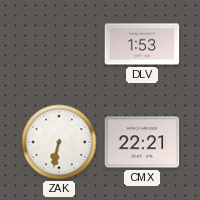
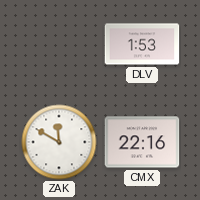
ZAK: 6:32 -> 11:50 (59, 142)
CMX: 22:21 -> 22:16 (142, 142)
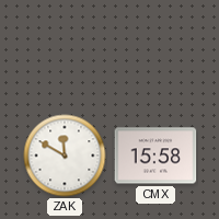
DLV: 1:53 -> none (142, 44)
CMX: 22:16 -> 15:58 (155, 155)
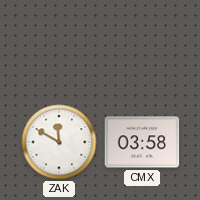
CMX: 15:58 -> 03:58 (142, 142)
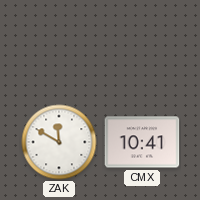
CMX: 03:58 -> 10:41 (142, 142)
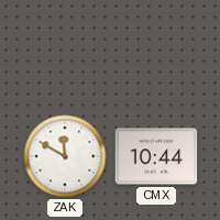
CMX: 10:41 -> 10:44 (156, 156)
